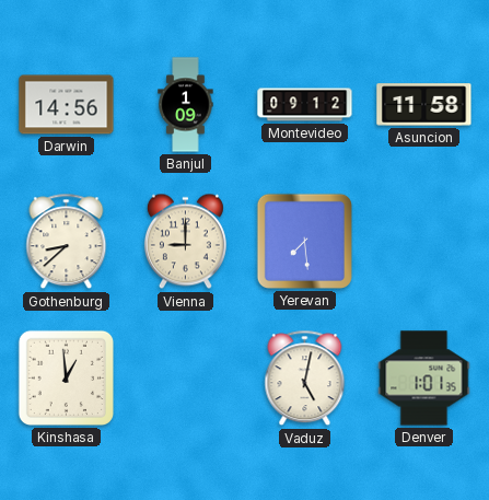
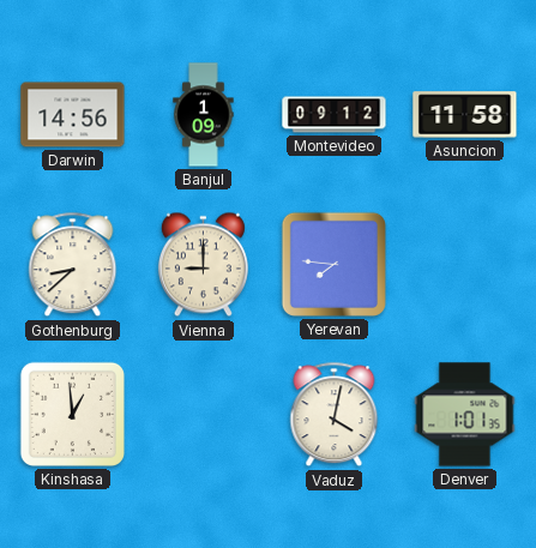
Yerevan: 7:29 -> 7:46 (333, 264)
Vaduz: 5:02 -> 4:02 (335, 415)
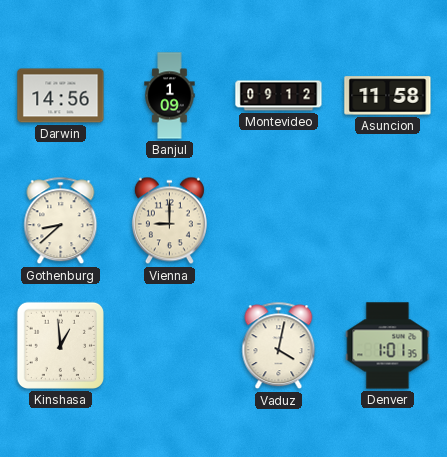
Yerevan: 7:46 -> none (333, 264)
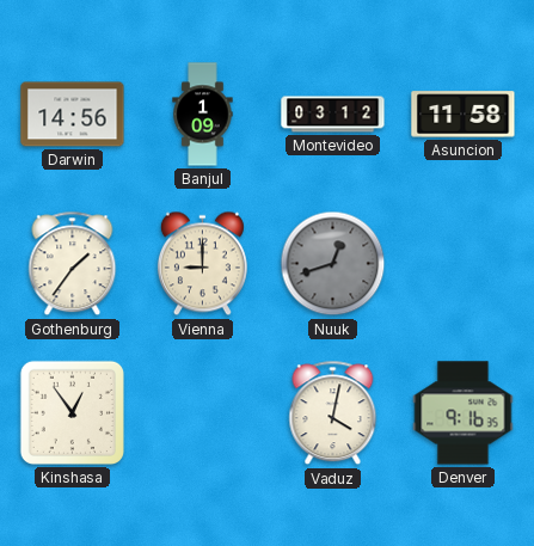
Montevideo: 09:12 -> 03:12 (333, 115)
Gothenburg: 8:38 -> 1:36 (73, 264)
Nuuk: none -> 12:42 (333, 264)
Kinshasa: 12:59 -> 12:54 (72, 412)
Denver: 1:01 -> 9:16 (464, 413)
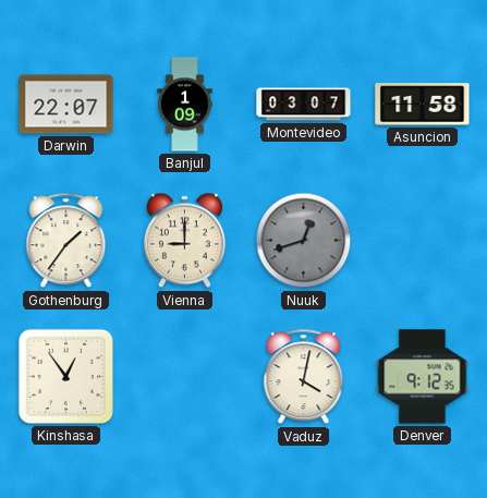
Darwin: 14:56 -> 22:07 (66, 105)
Montevideo: 03:12 -> 03:07 (304, 105)
Denver: 9:16 -> 9:12 (423, 377)
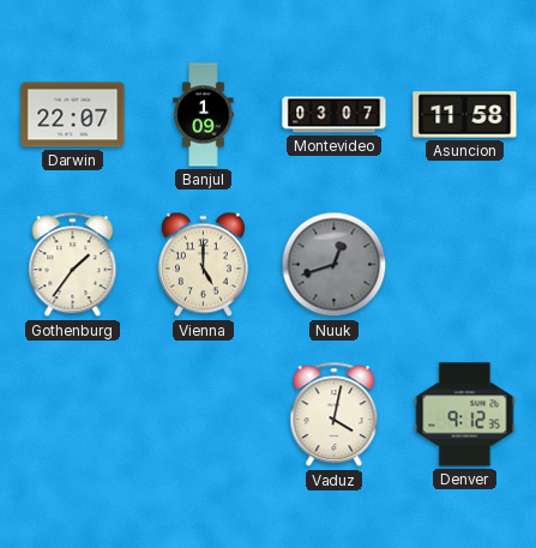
Vienna: 9:00 -> 5:00 (203, 265)
Kinshasa: 12:54 -> none (65, 376)
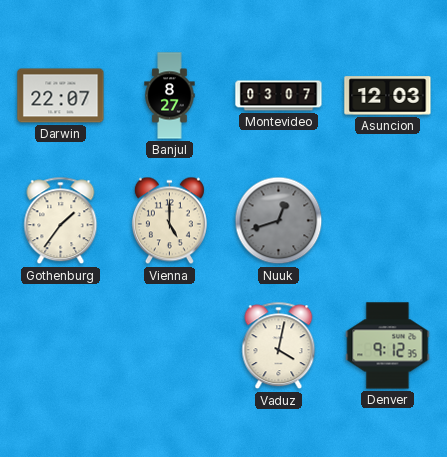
Banjul: 1:09 -> 8:27 (170, 96)
Asuncion: 11:58 -> 12:03 (388, 96)
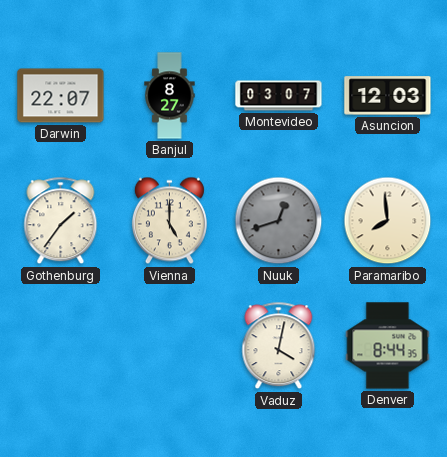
Paramaribo: none -> 7:59 (388, 221)
Denver: 9:12 -> 8:44 (388, 346)
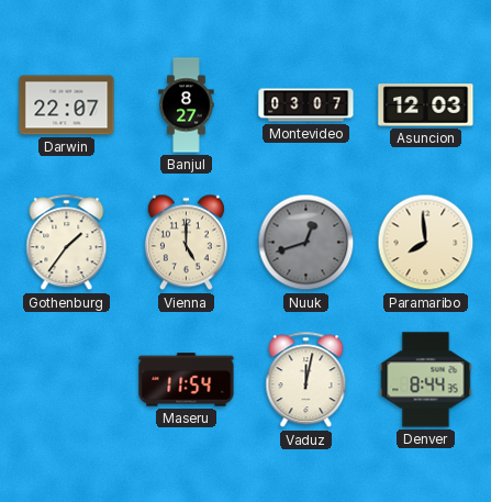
Maseru: none -> 11:54 (187, 380)
Vaduz: 4:02 -> 12:02 (306, 380)
